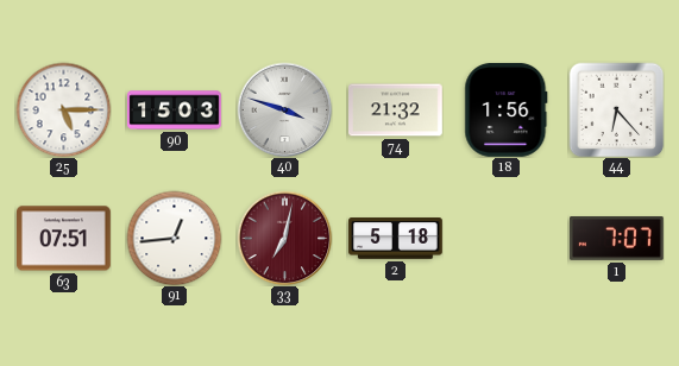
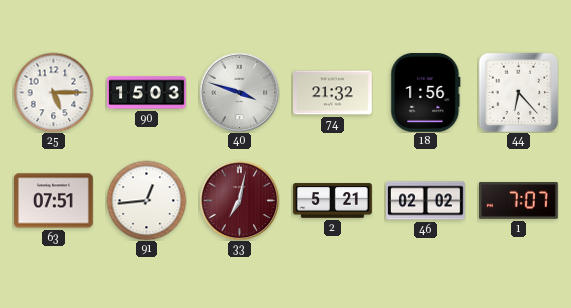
2: 5:18 -> 5:21 (333, 201)
46: none -> 02:02 (426, 201)
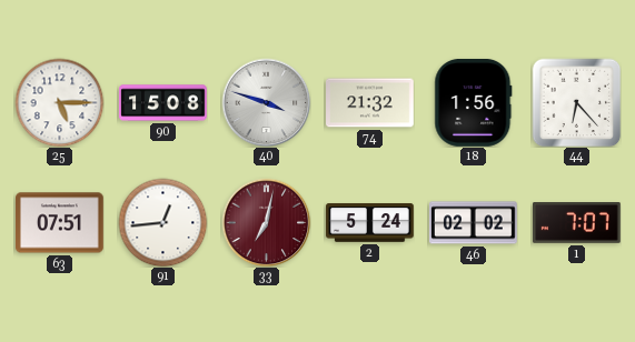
90: 15:03 -> 15:08 (163, 103)
2: 5:21 -> 5:24 (370, 223)
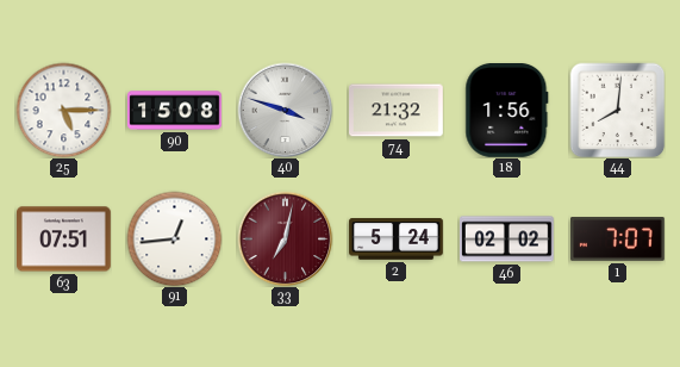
44: 6:23 -> 8:01 (617, 110)
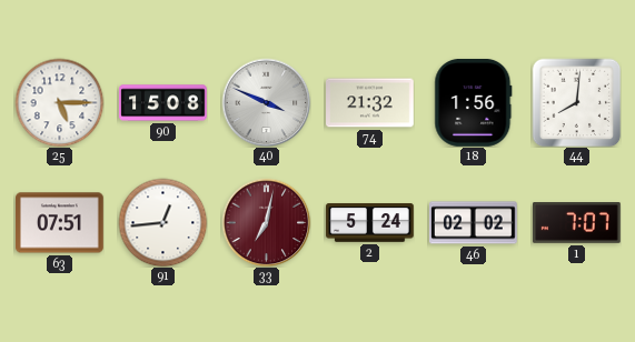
40: 3:48 -> 3:49 (266, 102)
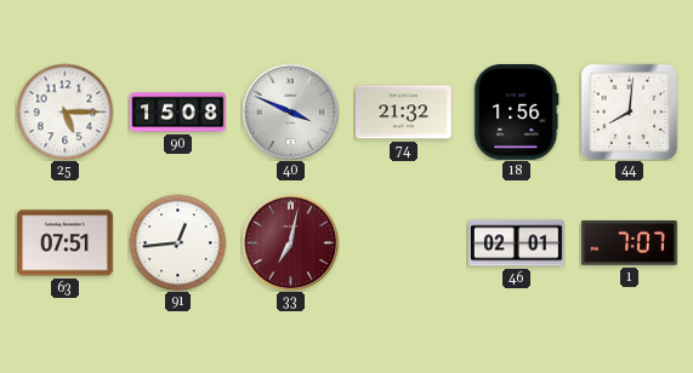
2: 5:24 -> none (370, 223)
46: 02:02 -> 02:01 (517, 243)
